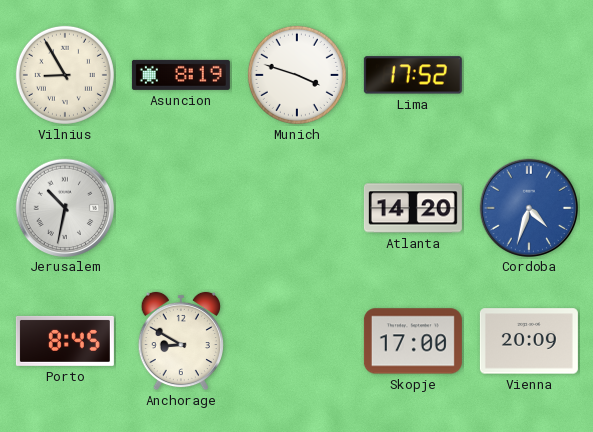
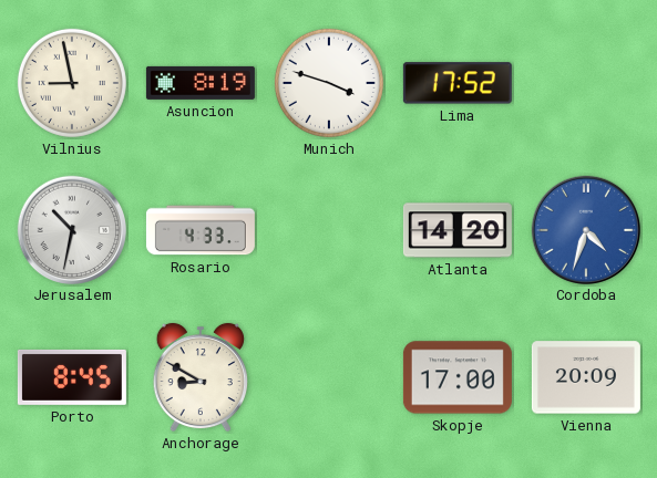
Vilnius: 8:55 -> 8:58 (72, 83)
Rosario: none -> 4:33 (201, 230)
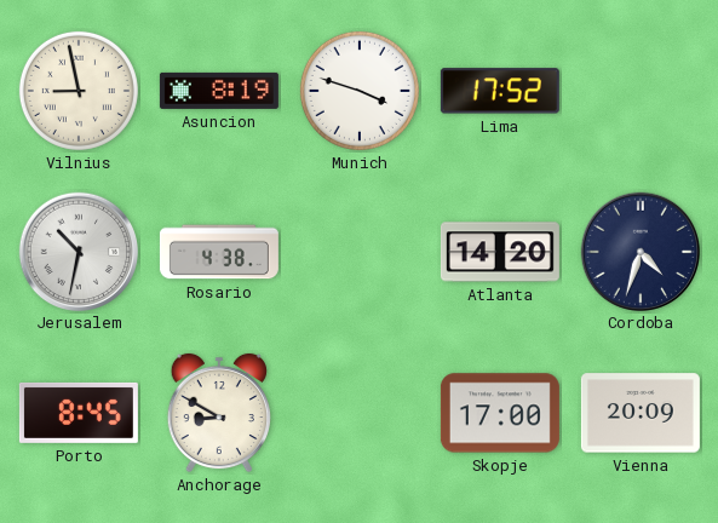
Rosario: 4:33 -> 4:38 (219, 252)
Cordoba dial: blue -> navy (639, 251)
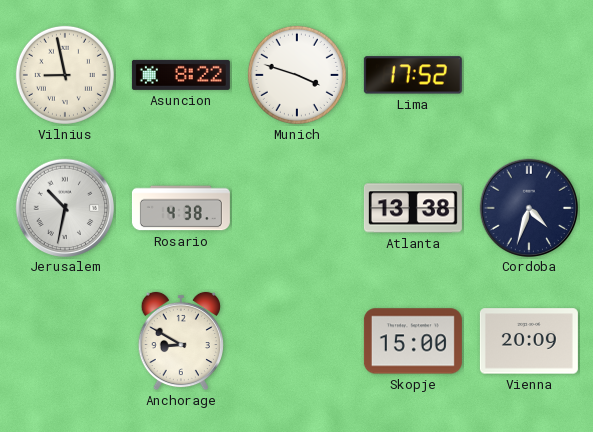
Asuncion: 8:19 -> 8:22 (181, 75)
Atlanta: 14:20 -> 13:38 (413, 208)
Porto: 8:45 -> none (79, 413)
Skopje: 17:00 -> 15:00 (413, 341)
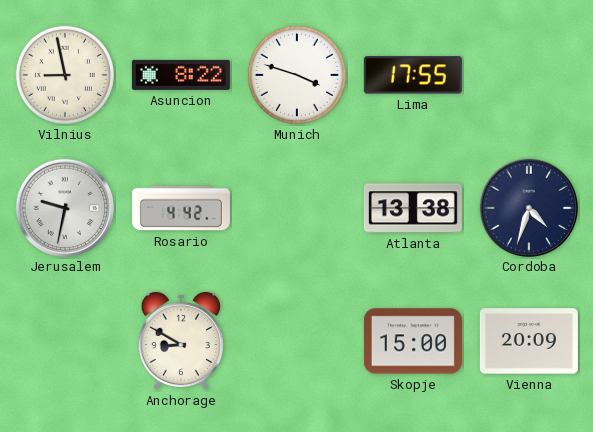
Lima: 17:52 -> 17:55 (413, 75)
Jerusalem: 10:32 -> 9:32 (64, 207)
Rosario: 4:38 -> 4:42 (181, 208)
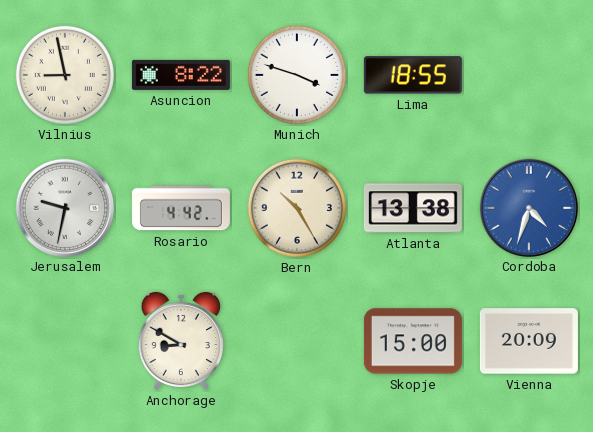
Lima: 17:55 -> 18:55 (413, 75)
Bern: none -> 10:25 (297, 208)
Cordoba dial: navy -> blue (528, 207)
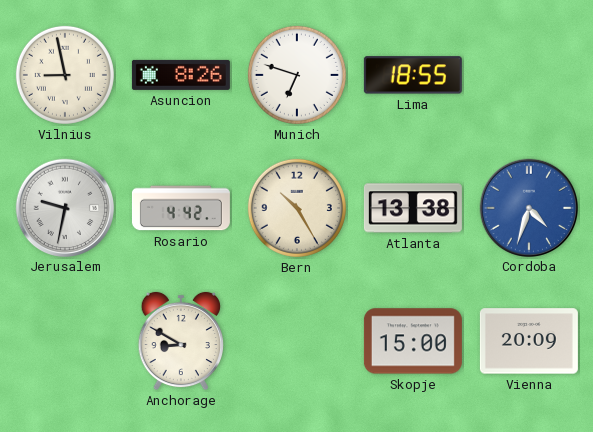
Asuncion: 8:22 -> 8:26 (181, 75)
Munich: 3:48 -> 6:48 (297, 75)
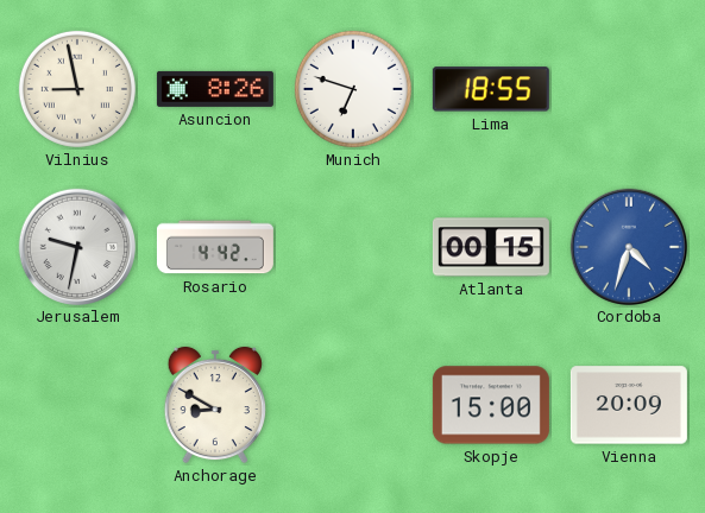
Bern: 10:25 -> none (297, 208)
Atlanta: 13:38 -> 00:15 (491, 247)
